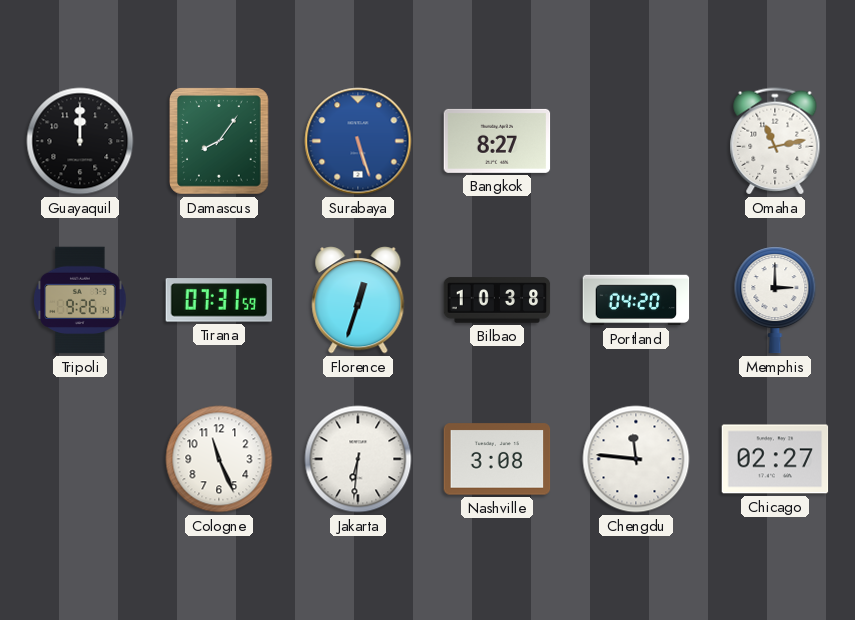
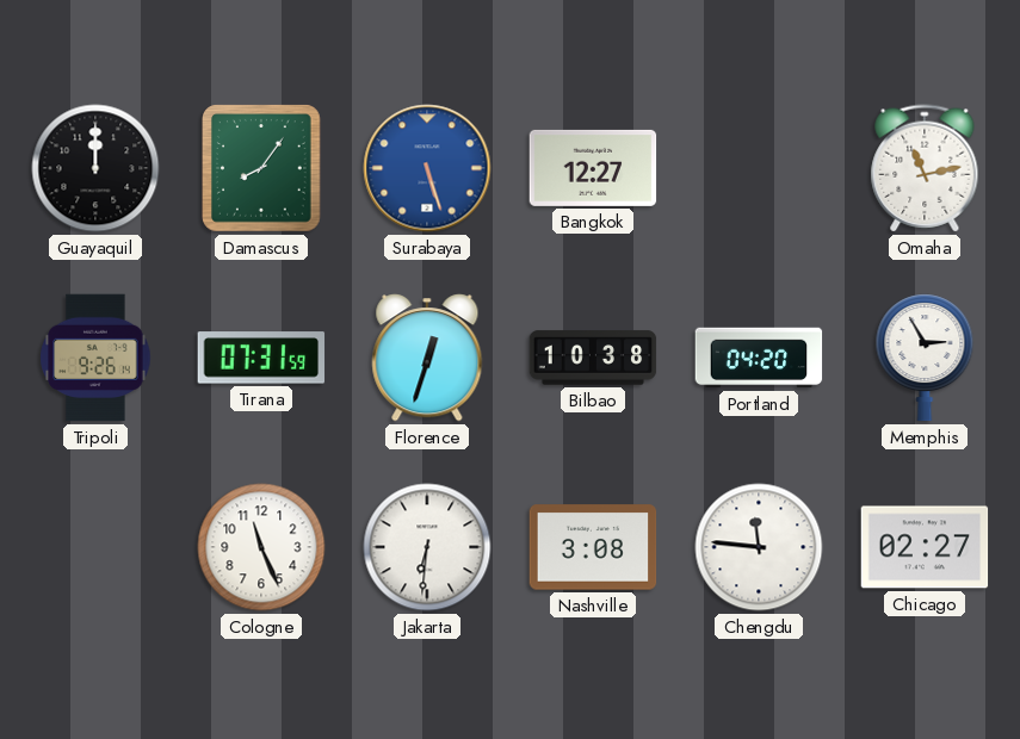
Bangkok: 8:27 -> 12:27 (593, 168)
Memphis: 3:00 -> 2:55 (925, 358)
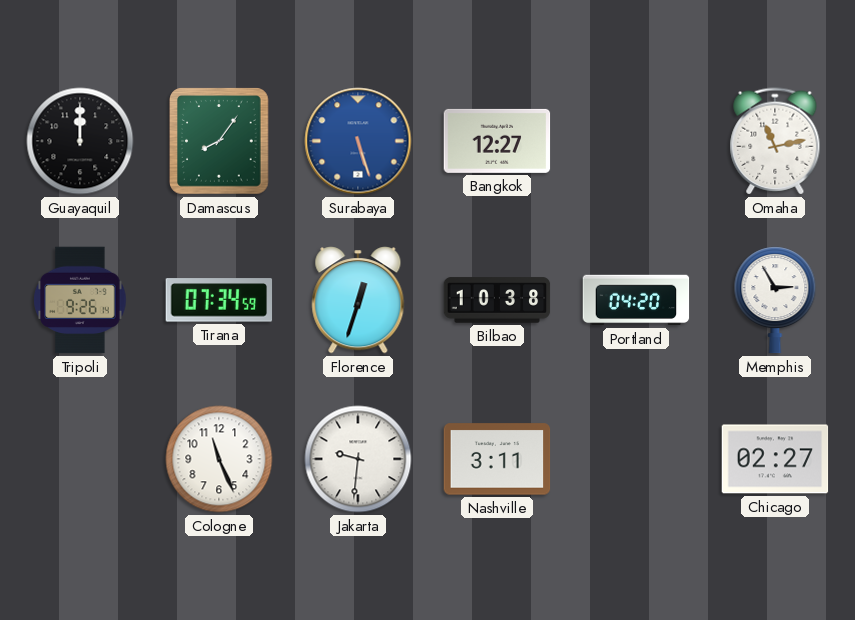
Tirana: 07:31 -> 07:34 (219, 300)
Jakarta: 6:31 -> 9:31 (358, 459)
Nashville: 3:08 -> 3:11 (497, 459)
Chengdu: 11:46 -> none (759, 547)
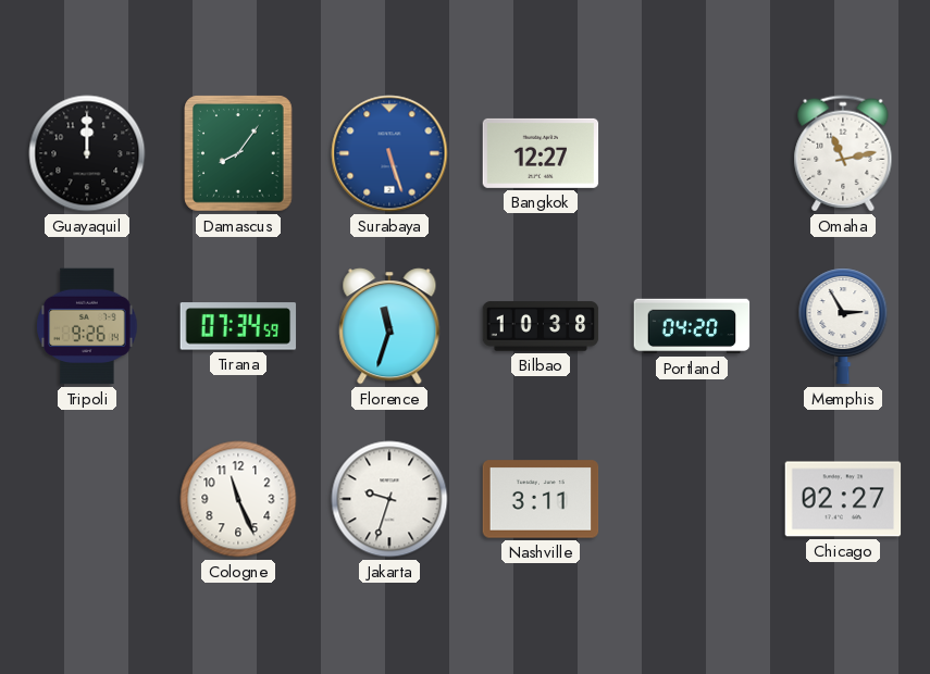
Florence: 12:33 -> 11:33 (389, 326)
Jakarta: 9:31 -> 9:33 (389, 499)
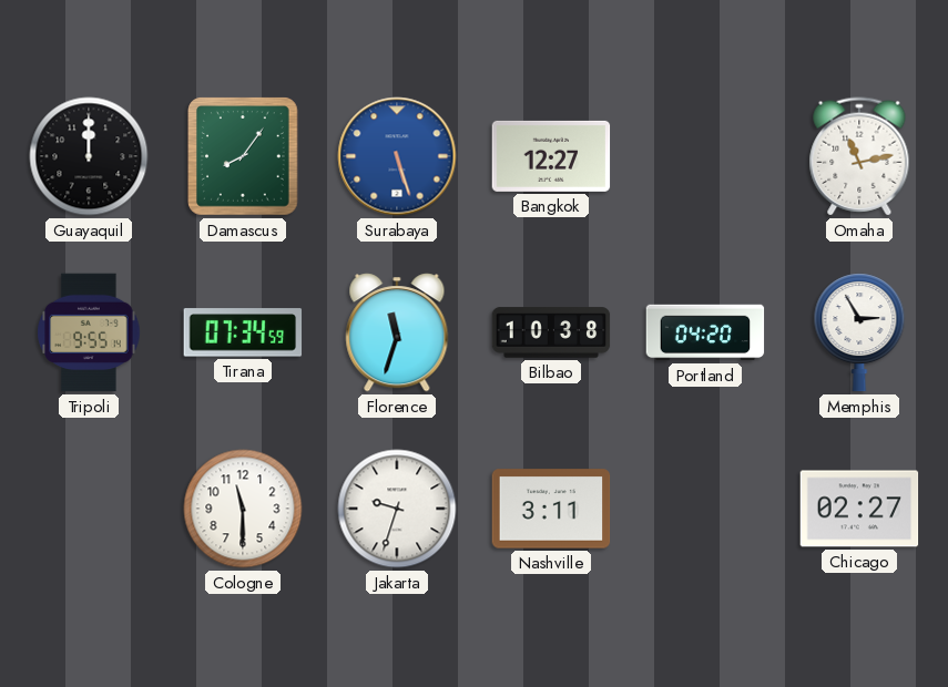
Tripoli: 9:26 -> 9:55 (89, 332)
Cologne: 11:26 -> 11:30 (243, 509)
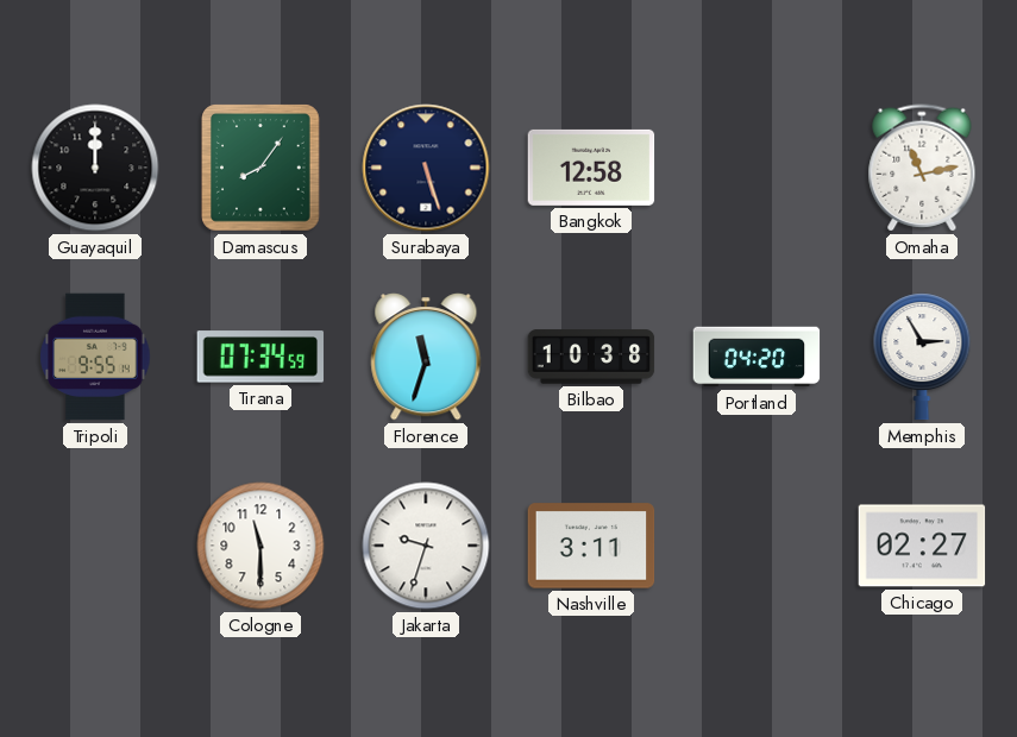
Surabaya dial: blue -> navy (426, 168)
Bangkok: 12:27 -> 12:58 (591, 168)
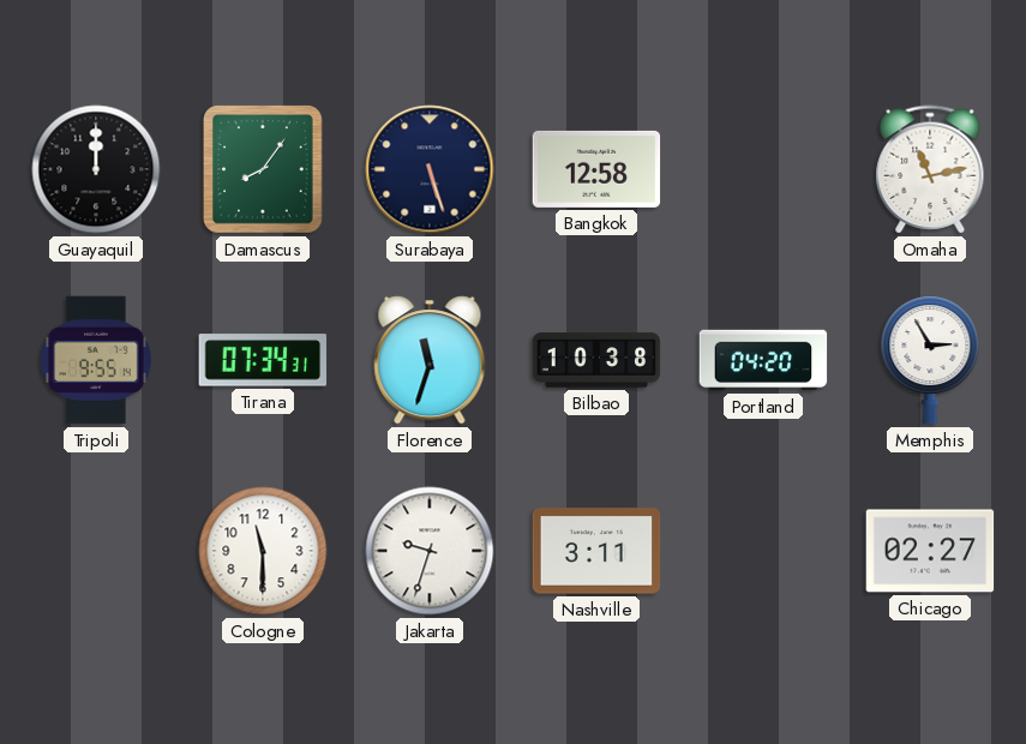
Tirana: 07:34:59 -> 07:34:31 (263, 360)
